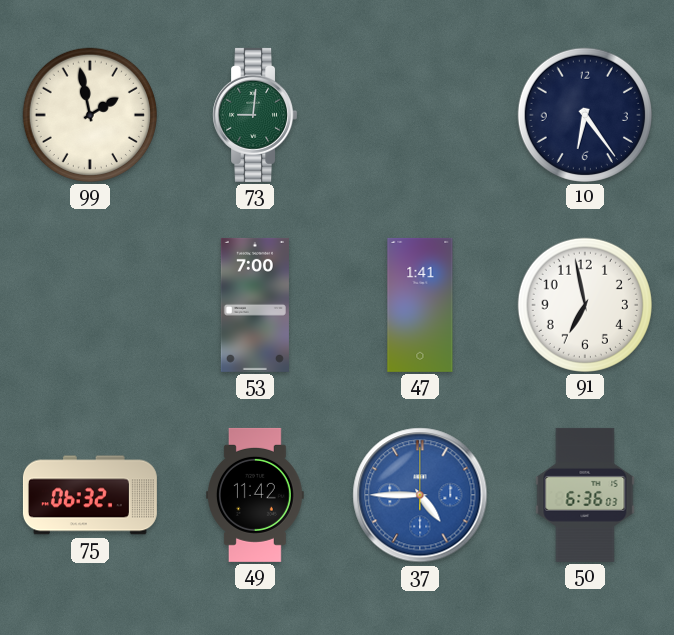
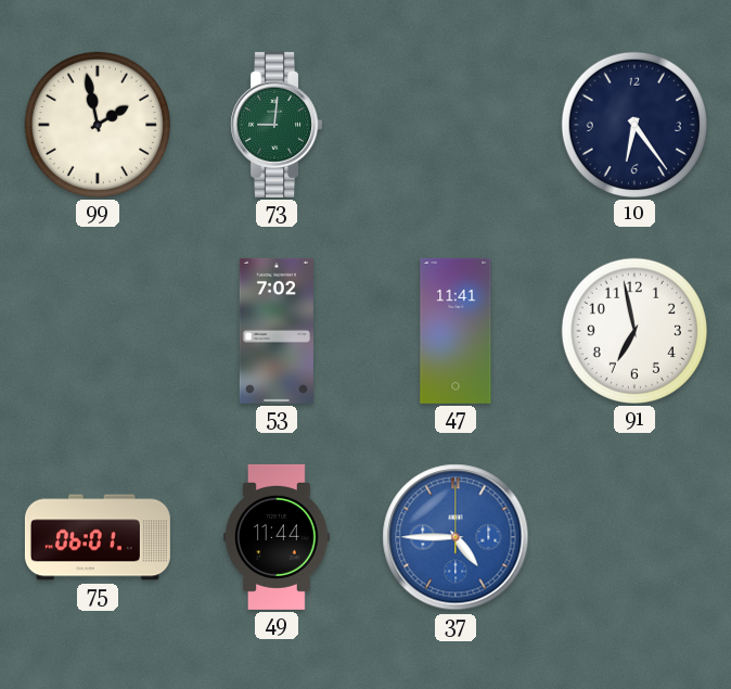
53: 7:00 -> 7:02 (277, 331)
47: 1:41 -> 11:41 (456, 331)
75: 06:32 -> 06:01 (98, 537)
49: 11:42 -> 11:44 (278, 537)
50: 6:36 -> none (585, 495)
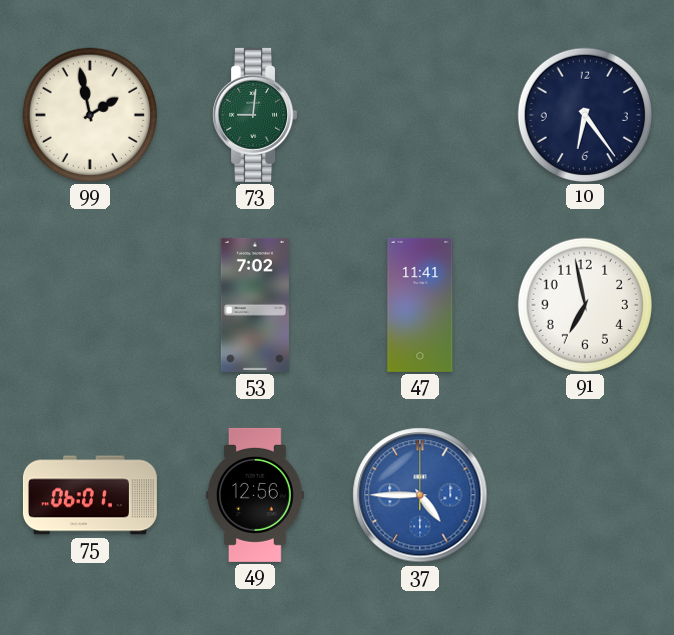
49: 11:44 -> 12:56 (256, 495)
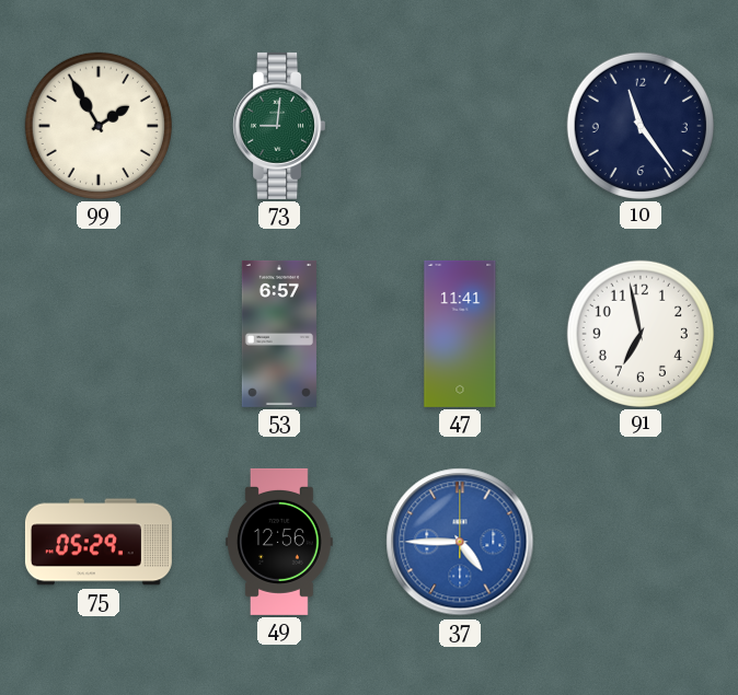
99: 1:58 -> 1:55 (99, 126)
10: 6:24 -> 11:24 (641, 126)
53: 7:02 -> 6:57 (279, 334)
75: 06:01 -> 05:29 (99, 542)
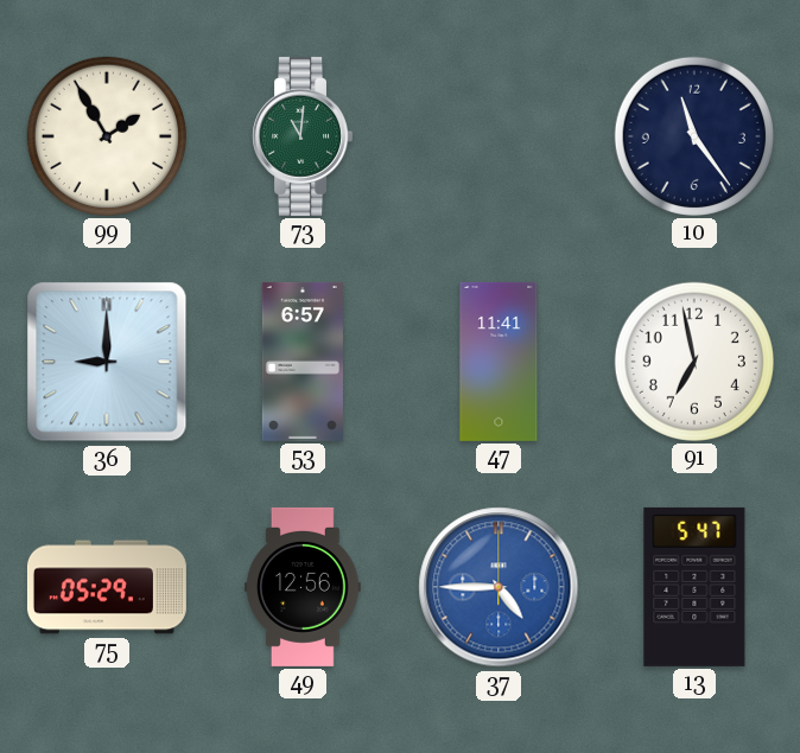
73: 9:01 -> 11:01 (301, 136)
36: none -> 9:00 (107, 362)
13: none -> 5:47 (694, 587)
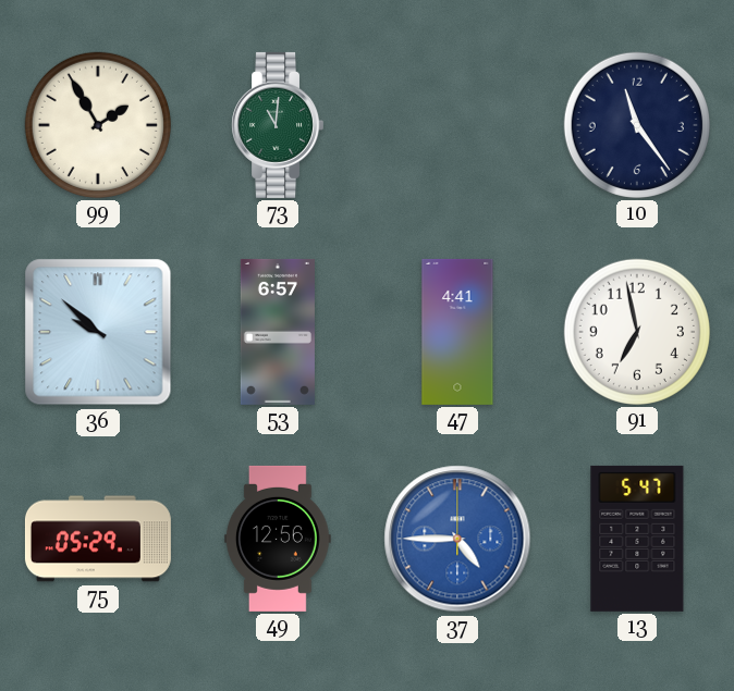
36: 9:00 -> 9:52 (98, 332)
47: 11:41 -> 4:41 (457, 332)
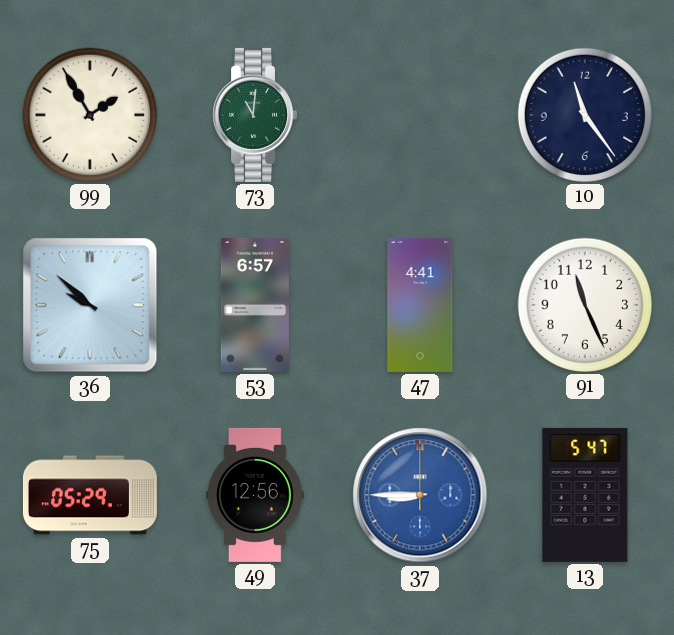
91: 6:58 -> 11:26 (585, 305)
37: 4:45 -> 8:45 (420, 495)
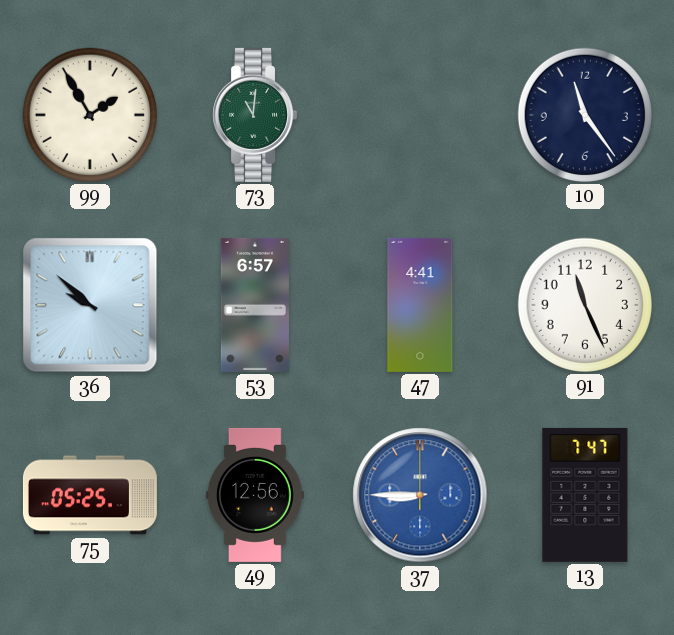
75: 05:29 -> 05:25 (90, 495)
13: 5:47 -> 7:47 (585, 495)
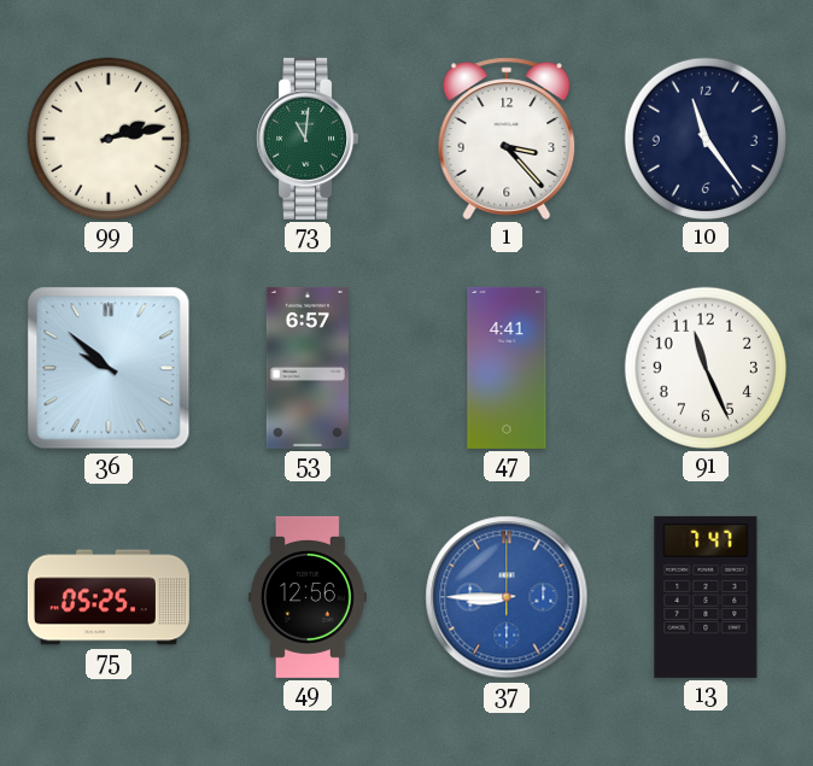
99: 1:55 -> 2:13 (109, 139)
1: none -> 3:23 (507, 139)
